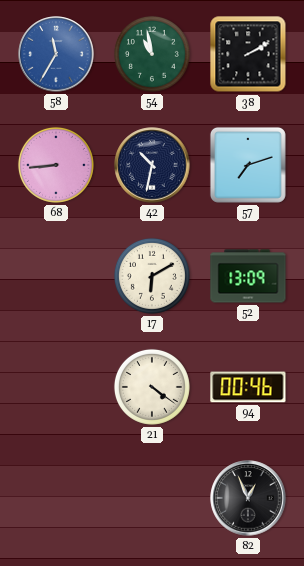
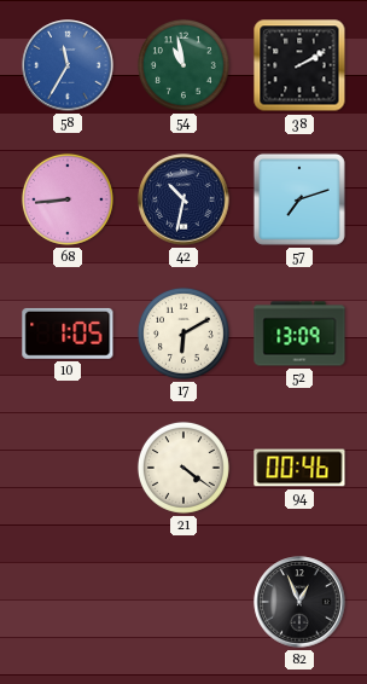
10: none -> 1:05 (68, 334)
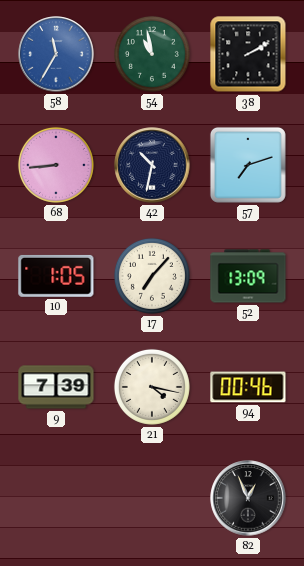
17: 6:10 -> 7:07 (152, 276)
9: none -> 7:39 (56, 387)
21: 4:21 -> 4:17 (152, 387)
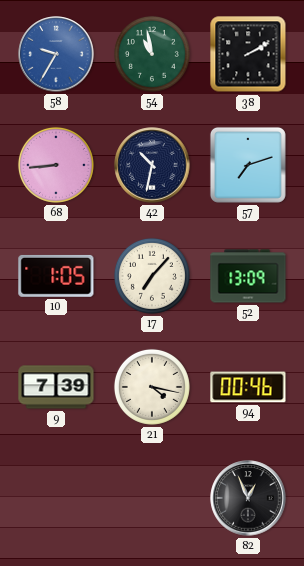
58: 11:35 -> 9:35 (56, 54)
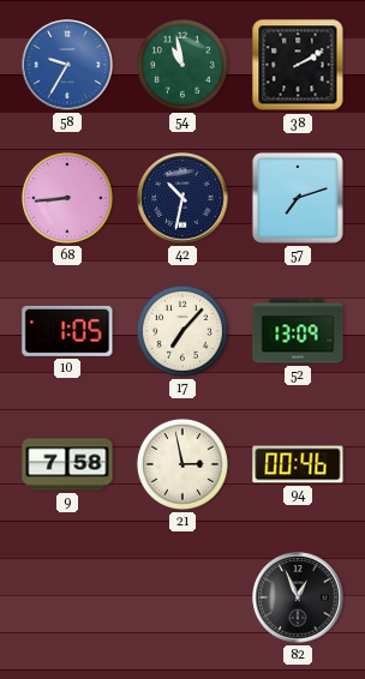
9: 7:39 -> 7:58 (67, 464)
21: 4:17 -> 2:58 (182, 464)
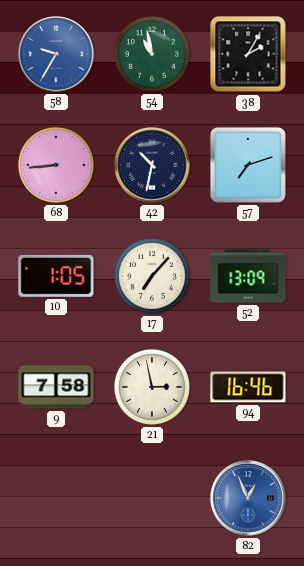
38: 2:10 -> 2:05 (248, 54)
94: 00:46 -> 16:46 (248, 387)
82 dial: black -> blue (248, 498)
